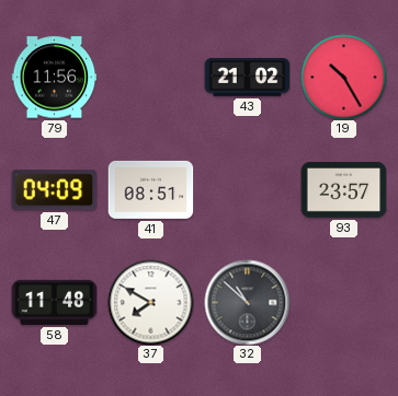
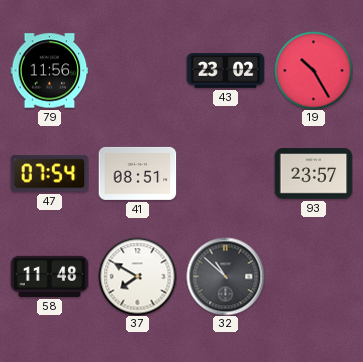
43: 21:02 -> 23:02 (225, 71)
47: 04:09 -> 07:54 (49, 174)
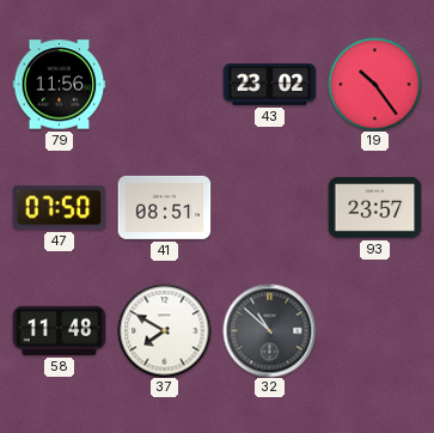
19: 10:25 -> 10:24 (374, 84)
47: 07:54 -> 07:50 (59, 208)
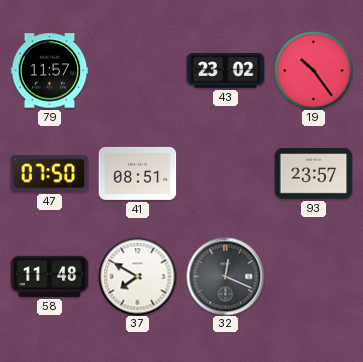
79: 11:56 -> 11:57 (49, 71)
32: 10:52 -> 12:19 (225, 276)
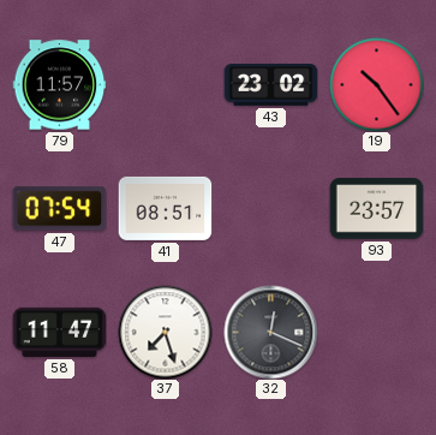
47: 07:50 -> 07:54 (59, 209)
58: 11:48 -> 11:47 (59, 332)
37: 7:50 -> 7:27 (165, 332)
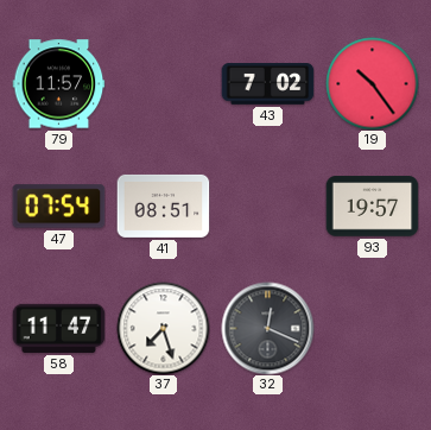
43: 23:02 -> 7:02 (267, 84)
93: 23:57 -> 19:57 (372, 207)
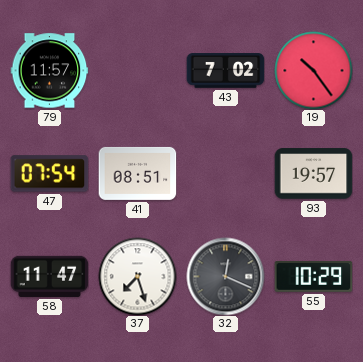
55: none -> 10:29 (313, 276)
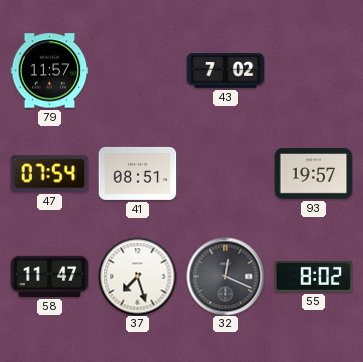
19: 10:24 -> none (313, 70)
55: 10:29 -> 8:02 (313, 276)
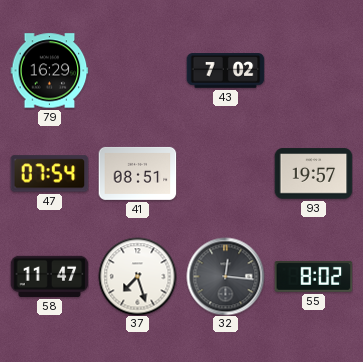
79: 11:57 -> 16:29 (49, 71)
32: 12:19 -> 12:16 (225, 276)
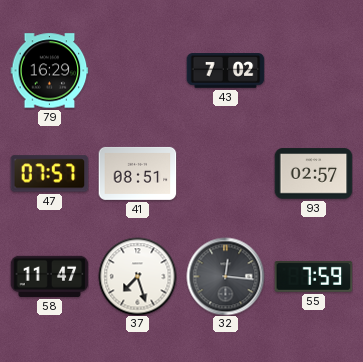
47: 07:54 -> 07:57 (49, 174)
93: 19:57 -> 02:57 (313, 174)
55: 8:02 -> 7:59 (313, 276)
